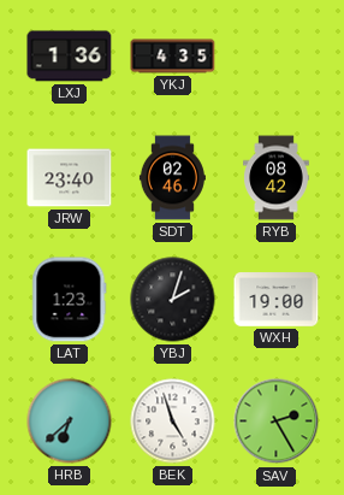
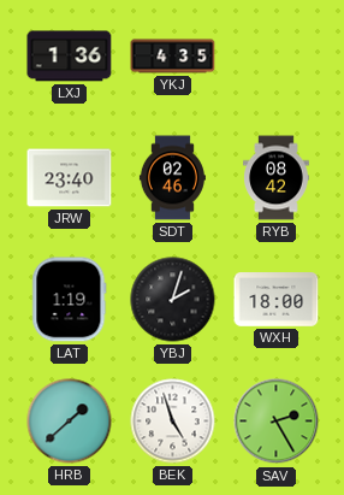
LAT: 1:23 -> 1:19 (70, 300)
WXH: 19:00 -> 18:00 (277, 300)
HRB: 6:38 -> 1:38 (70, 422)
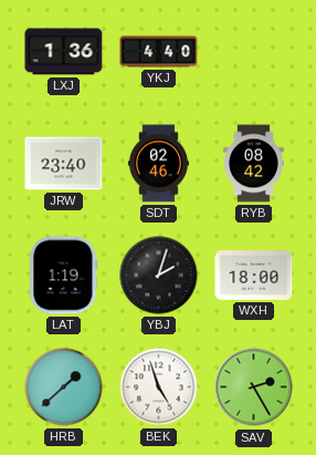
YKJ: 4:35 -> 4:40 (159, 52)
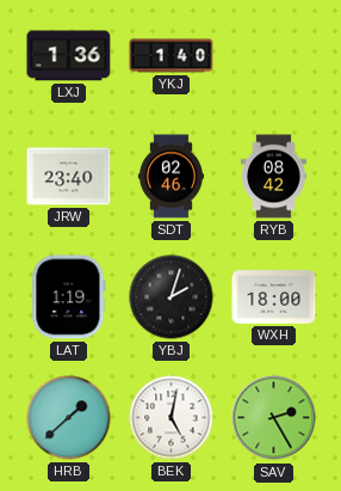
YKJ: 4:40 -> 1:40 (172, 56)
BEK: 4:57 -> 5:02 (172, 418)
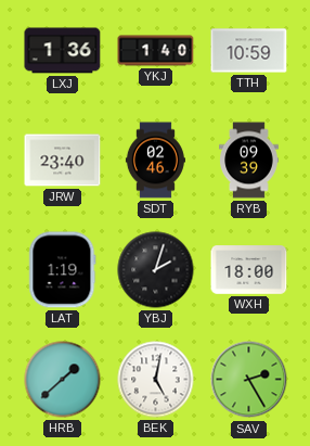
TTH: none -> 10:59 (249, 51)
RYB: 08:42 -> 09:39 (249, 161)
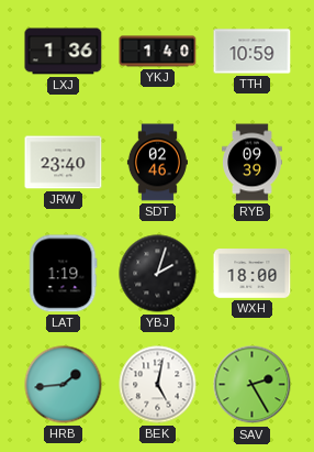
HRB: 1:38 -> 1:44 (64, 385)
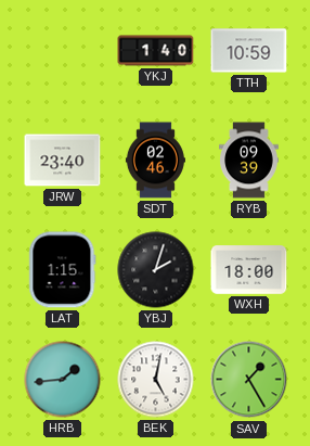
LXJ: 1:36 -> none (64, 52)
LAT: 1:19 -> 1:15 (63, 270)
SAV: 2:25 -> 1:25 (249, 380)
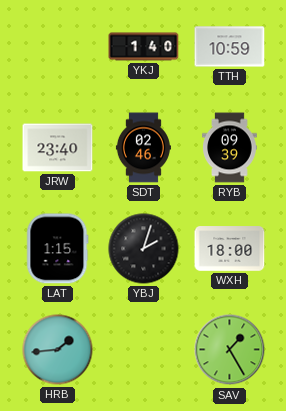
BEK: 5:02 -> none (156, 380)
